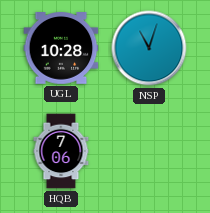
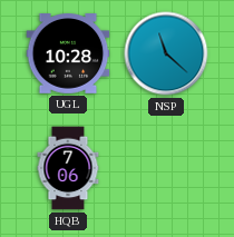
NSP: 11:03 -> 11:22 (166, 53)
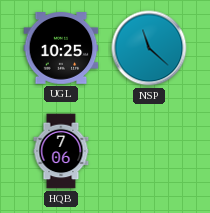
UGL: 10:28 -> 10:25 (61, 49)
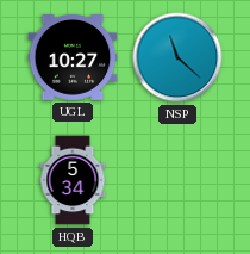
UGL: 10:25 -> 10:27 (73, 58)
HQB: 7:06 -> 5:34 (73, 180)
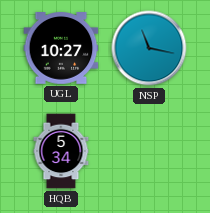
NSP: 11:22 -> 11:17 (149, 48)
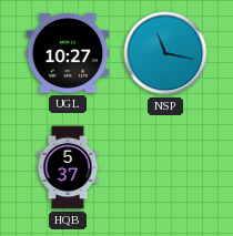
HQB: 5:34 -> 5:37 (68, 167)
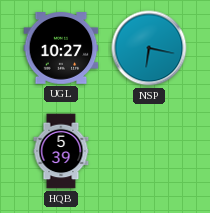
NSP: 11:17 -> 6:17 (149, 48)
HQB: 5:37 -> 5:39 (61, 151)
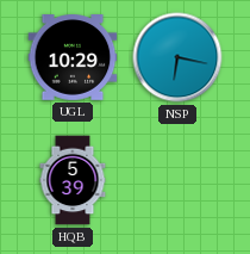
UGL: 10:27 -> 10:29 (73, 58)
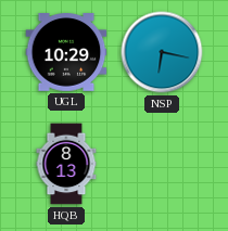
HQB: 5:39 -> 8:13 (66, 164)
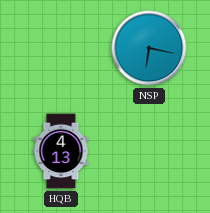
UGL: 10:29 -> none (66, 53)
HQB: 8:13 -> 4:13 (61, 151)
